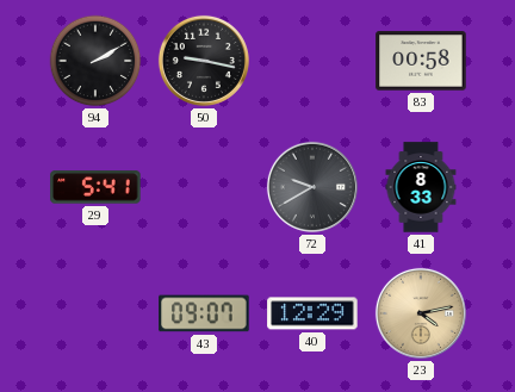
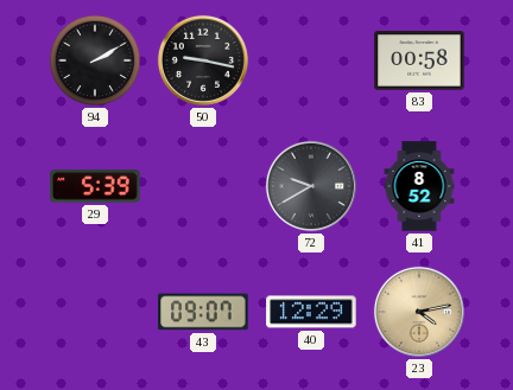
29: 5:41 -> 5:39 (95, 186)
41: 8:33 -> 8:52 (419, 186)
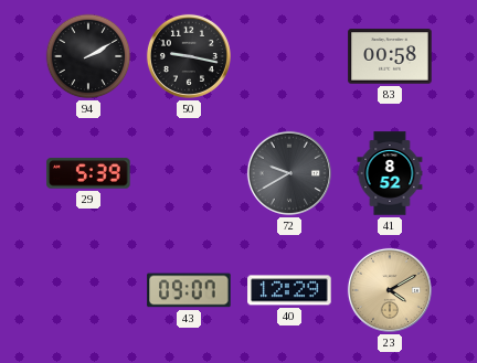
23: 4:13 -> 4:10 (390, 290)
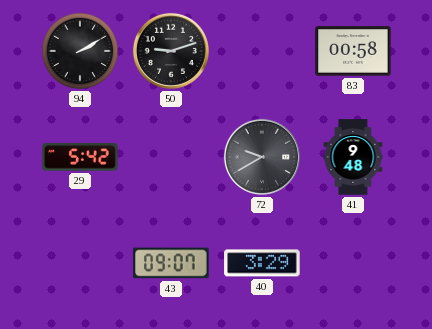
50: 9:17 -> 9:12 (171, 51)
29: 5:39 -> 5:42 (80, 157)
41: 8:52 -> 9:48 (353, 157)
40: 12:29 -> 3:29 (262, 263)
23: 4:10 -> none (390, 290)
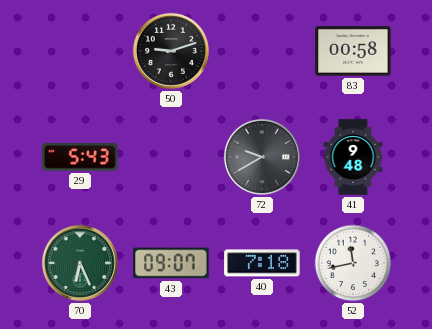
94: 2:10 -> none (80, 51)
29: 5:42 -> 5:43 (80, 157)
70: none -> 6:26 (80, 263)
40: 3:29 -> 7:18 (262, 263)
52: none -> 11:43 (353, 263)
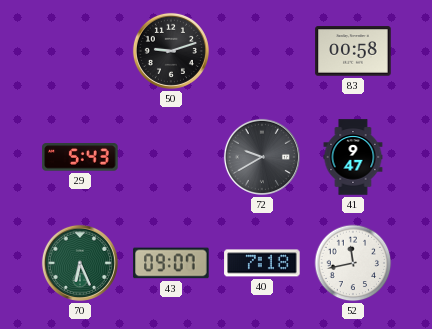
41: 9:48 -> 9:47 (353, 157)
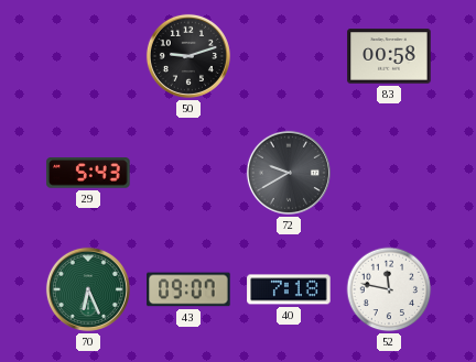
41: 9:47 -> none (353, 157)
52: 11:43 -> 11:47 (389, 289)
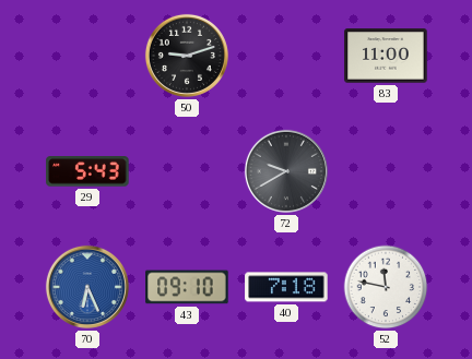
83: 00:58 -> 11:00 (386, 56)
70 dial: green -> blue (87, 287)
43: 09:07 -> 09:10 (187, 287)
